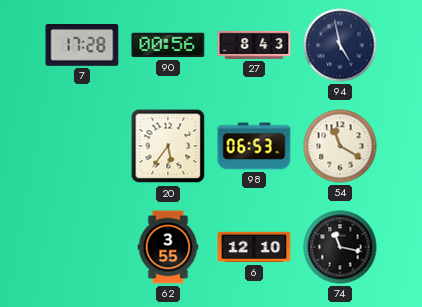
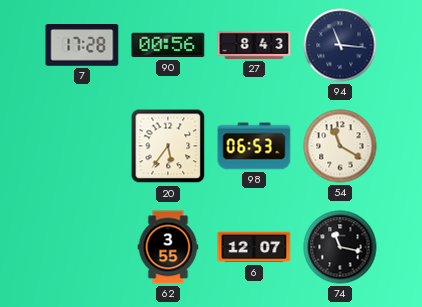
94: 4:58 -> 11:16 (340, 45)
6: 12:10 -> 12:07 (254, 247)
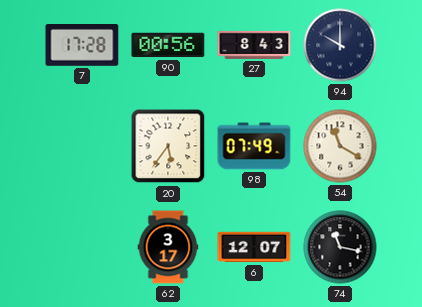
94: 11:16 -> 10:00 (340, 45)
98: 06:53 -> 07:49 (254, 146)
62: 3:55 -> 3:17 (168, 247)
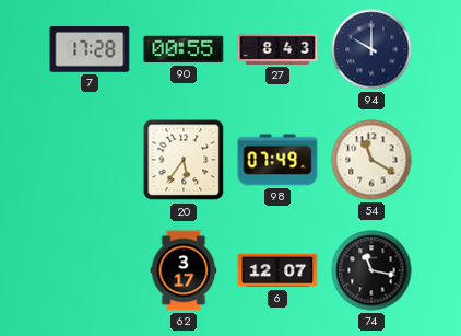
90: 00:56 -> 00:55 (184, 49)
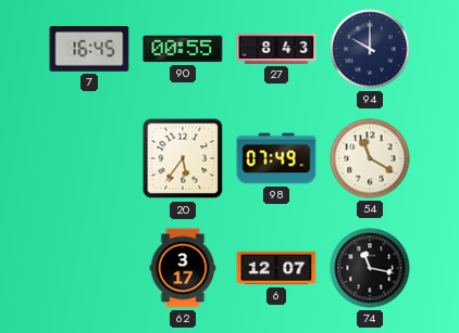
7: 17:28 -> 16:45 (89, 50)
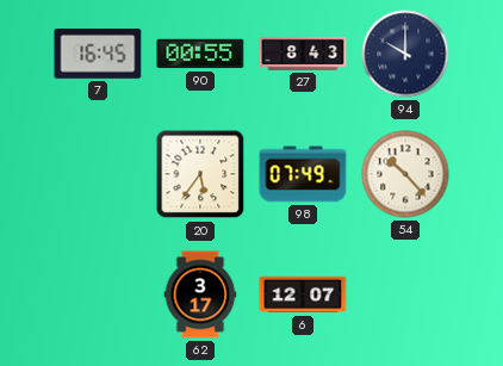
54: 11:20 -> 10:23 (405, 174)
74: 11:17 -> none (370, 268)
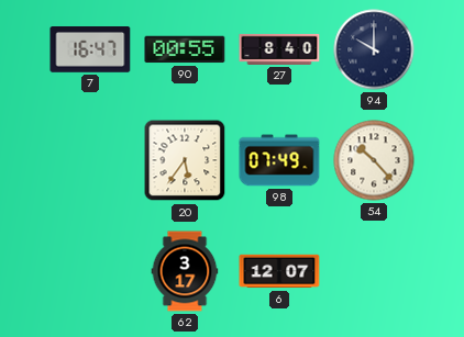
7: 16:45 -> 16:47 (90, 50)
27: 8:43 -> 8:40 (279, 49)
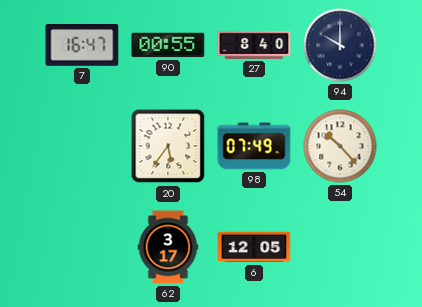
6: 12:07 -> 12:05 (254, 247)
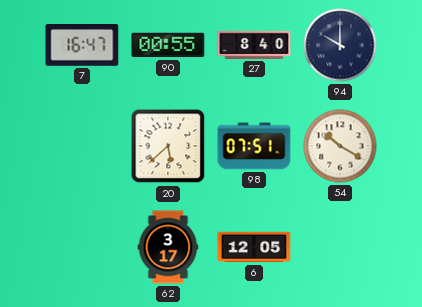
20: 5:36 -> 5:38 (168, 146)
98: 07:49 -> 07:51 (254, 146)
54: 10:23 -> 10:20 (340, 146)
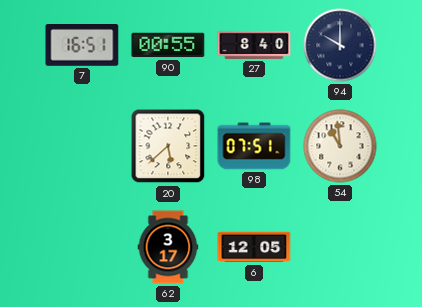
7: 16:47 -> 16:51 (82, 46)
54: 10:20 -> 10:59 (340, 146)
